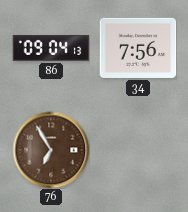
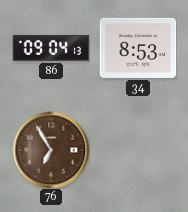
34: 7:56 -> 8:53 (138, 48)
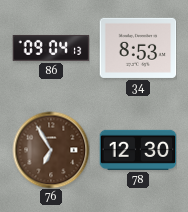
78: none -> 12:30 (138, 150)
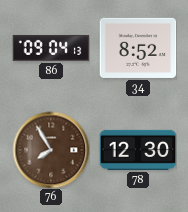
34: 8:53 -> 8:52 (138, 48)
76: 6:55 -> 7:55 (51, 150)
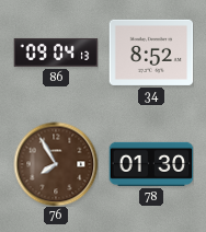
78: 12:30 -> 01:30 (151, 164)
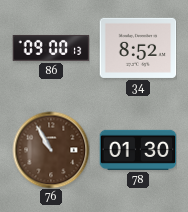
86: 09:04 -> 09:00 (51, 48)
76: 7:55 -> 10:55 (51, 150)
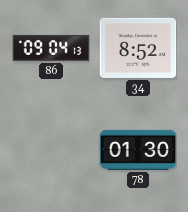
86: 09:00 -> 09:04 (51, 48)
76: 10:55 -> none (51, 150)
